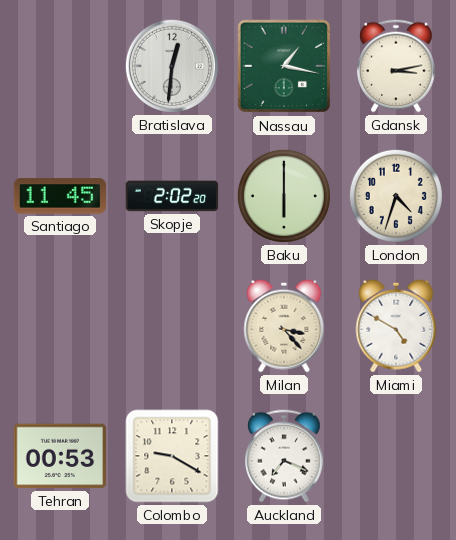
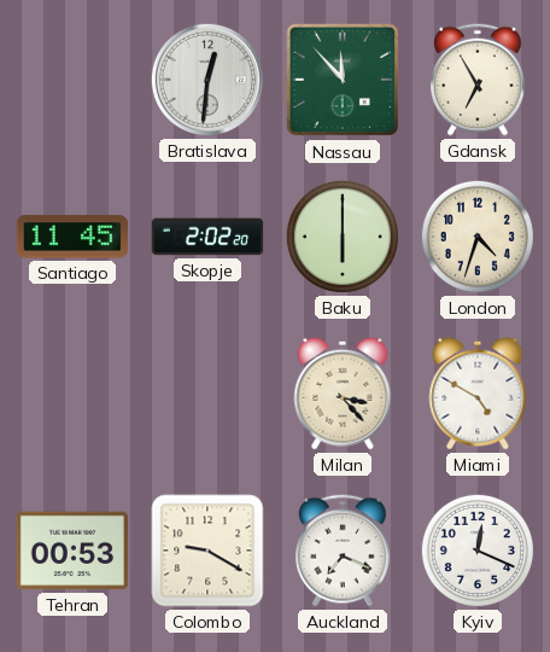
Nassau: 1:17 -> 11:53 (343, 80)
Gdansk: 3:13 -> 6:55 (478, 80)
Kyiv: none -> 12:19 (478, 551)
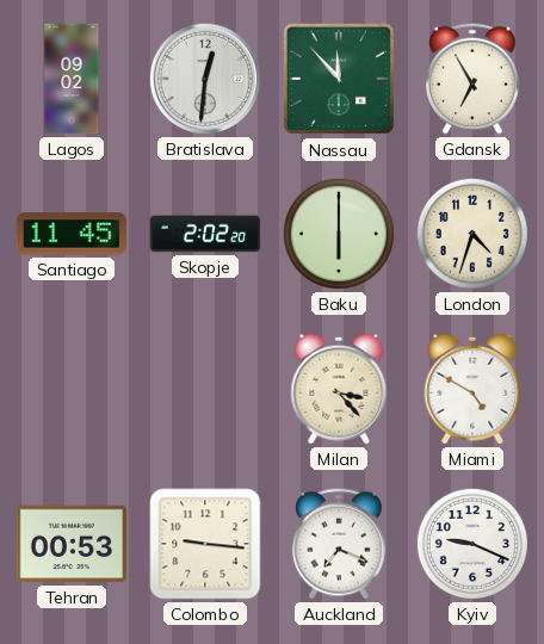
Lagos: none -> 09:02 (72, 79)
Colombo: 9:20 -> 9:16 (205, 544)
Kyiv: 12:19 -> 9:19 (472, 544)
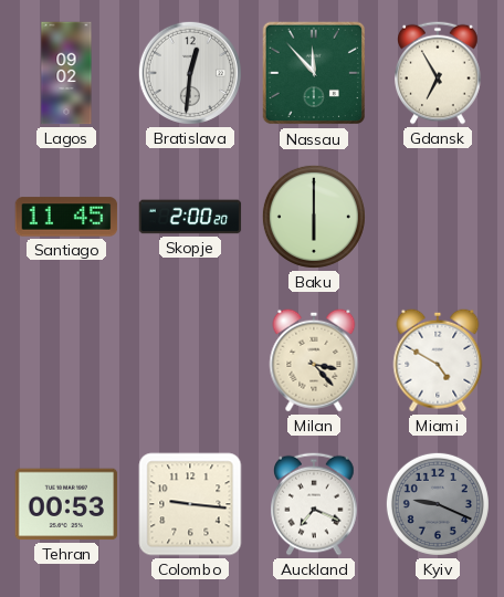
Skopje: 2:02 -> 2:00 (190, 217)
London: 4:33 -> none (472, 234)
Kyiv dial: white -> grey (438, 504)
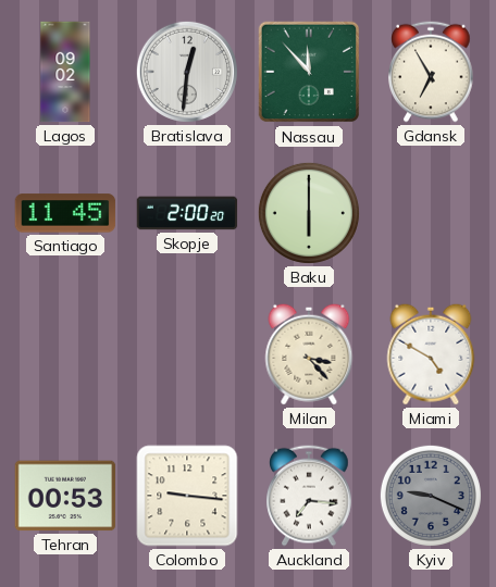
Auckland: 7:19 -> 7:16 (309, 496)
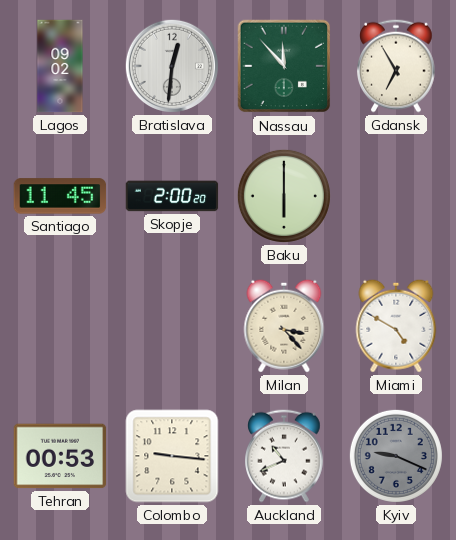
Auckland: 7:16 -> 10:41 (284, 456)
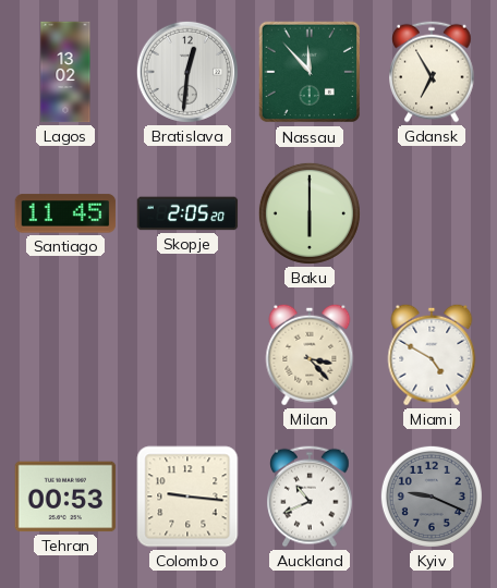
Lagos: 09:02 -> 13:02 (65, 72)
Skopje: 2:00 -> 2:05 (187, 213)
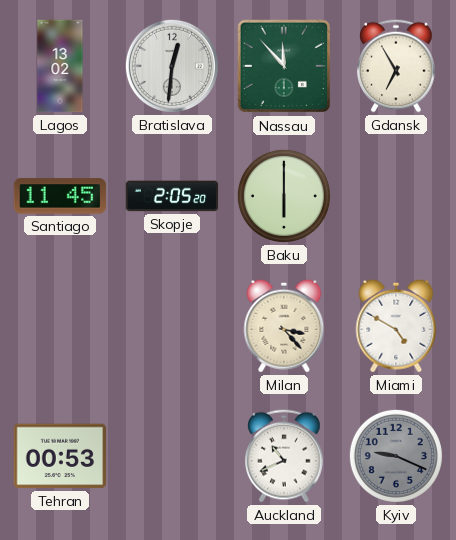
Colombo: 9:16 -> none (187, 497)
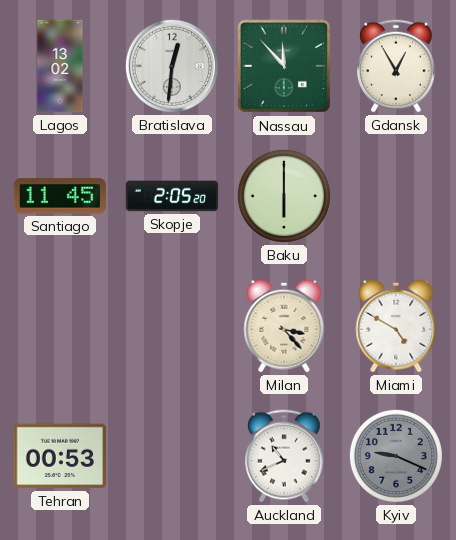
Gdansk: 6:55 -> 12:55 (396, 66)
